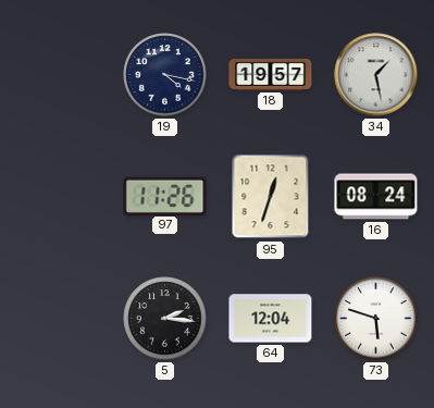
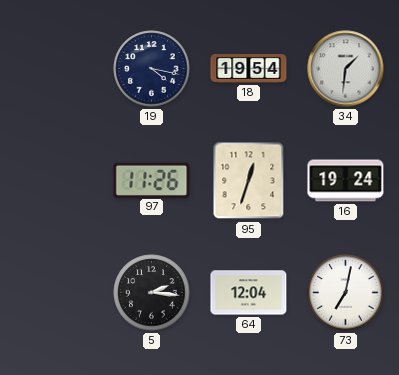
18: 19:57 -> 19:54 (249, 69)
34: 1:28 -> 1:31 (346, 69)
16: 08:24 -> 19:24 (346, 181)
73: 5:48 -> 7:02 (346, 293)
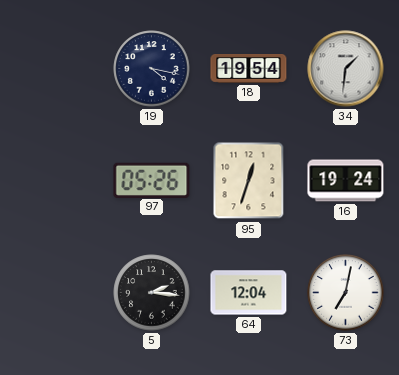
97: 11:26 -> 05:26 (152, 180)
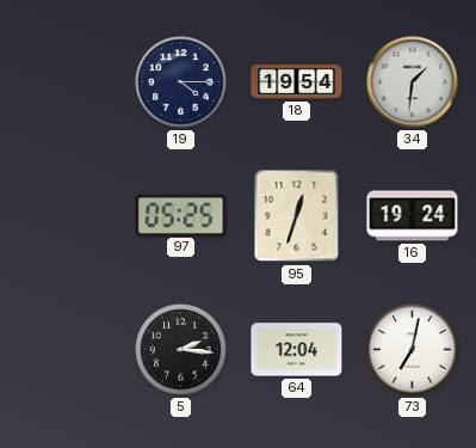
19: 4:17 -> 4:15 (181, 82)
97: 05:26 -> 05:25 (181, 215)
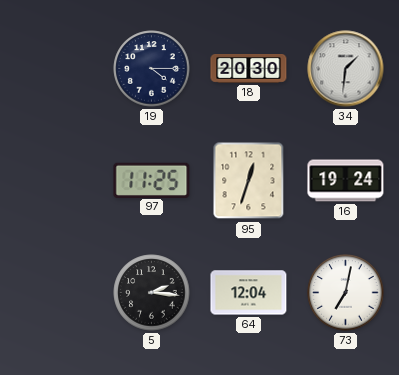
18: 19:54 -> 20:30 (249, 69)
97: 05:25 -> 11:25 (152, 180)
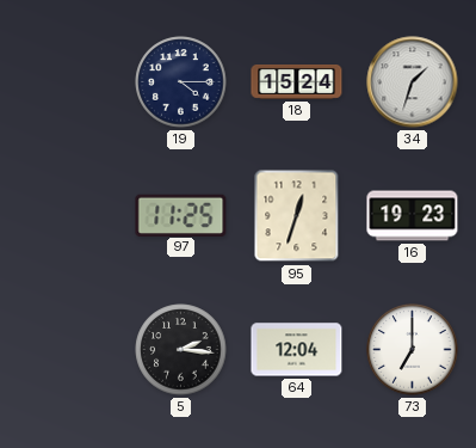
18: 20:30 -> 15:24 (297, 82)
34: 1:31 -> 1:33 (413, 82)
16: 19:24 -> 19:23 (413, 216)
73: 7:02 -> 7:00 (413, 350)
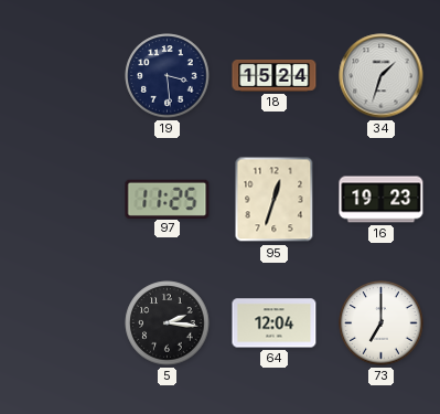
19: 4:15 -> 3:29 (168, 76)
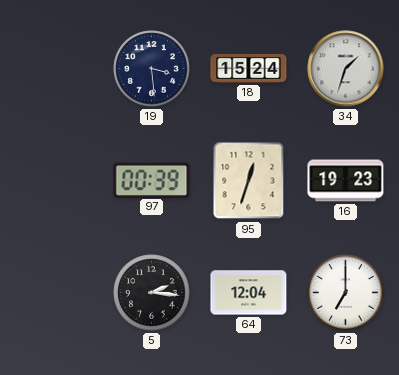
97: 11:25 -> 00:39 (152, 180)
